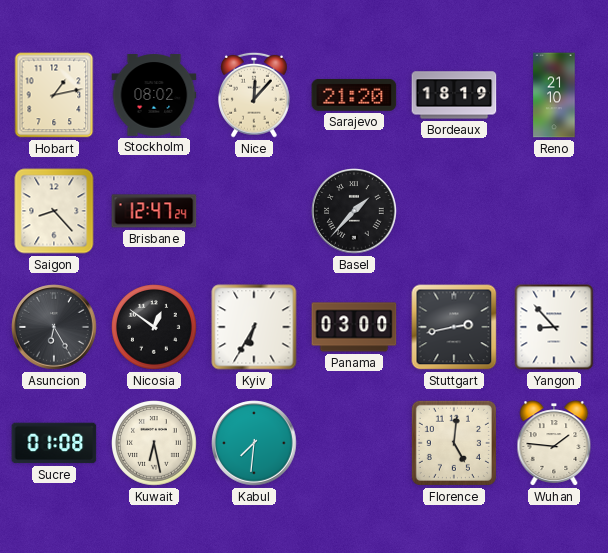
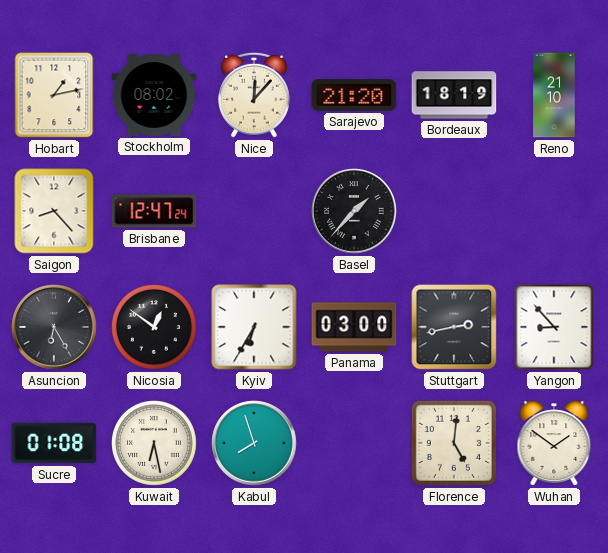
Kabul: 7:31 -> 7:57 (254, 443)
Wuhan: 1:46 -> 1:51 (554, 443)
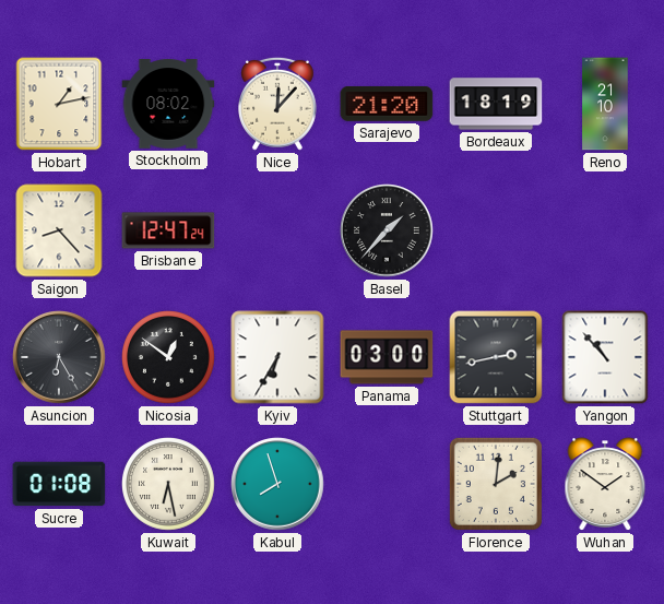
Yangon: 8:53 -> 10:53 (605, 357)
Florence: 5:01 -> 2:01 (496, 484)
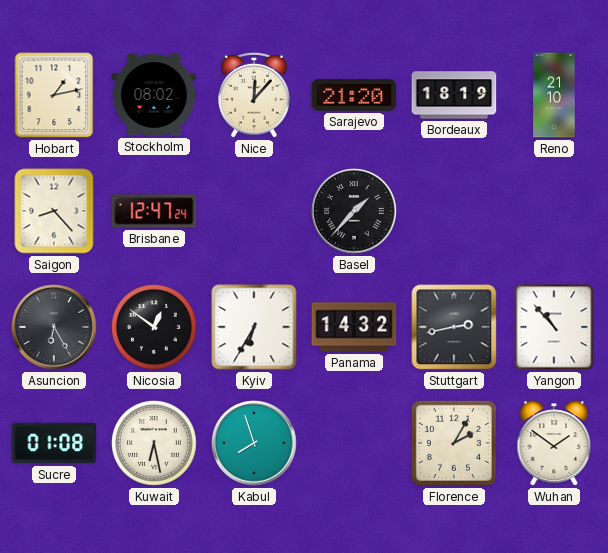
Panama: 03:00 -> 14:32 (354, 327)
Florence: 2:01 -> 2:05 (454, 443)
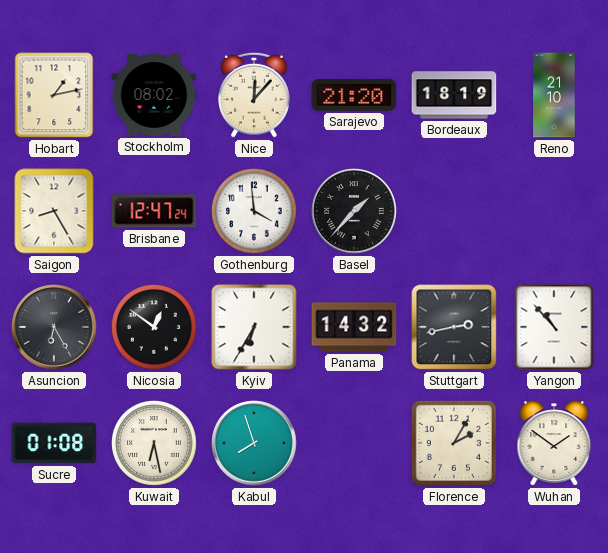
Saigon: 8:23 -> 8:25 (54, 211)
Gothenburg: none -> 3:59 (255, 212)
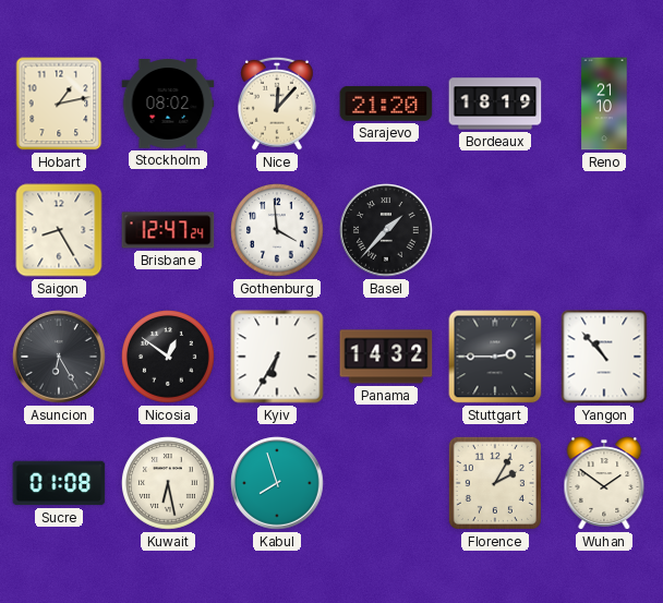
Stuttgart: 2:43 -> 2:45 (495, 357)
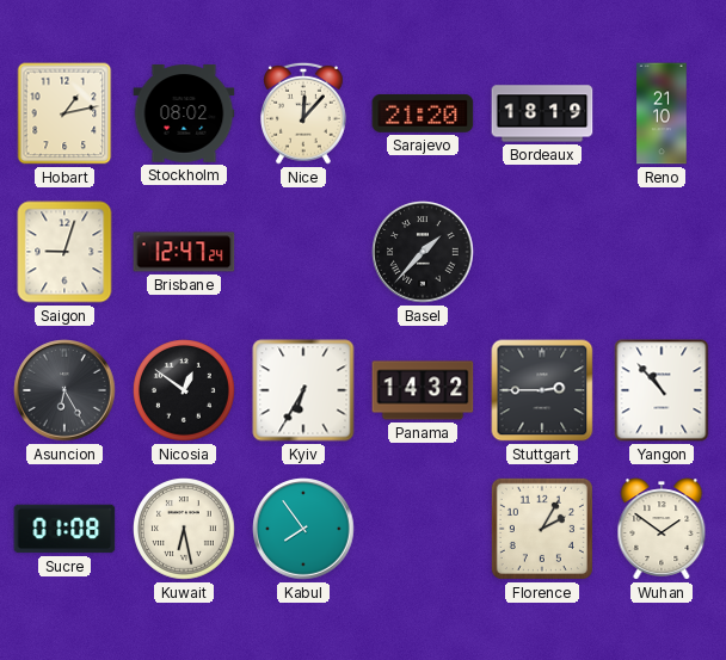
Saigon: 8:25 -> 9:03 (64, 252)
Gothenburg: 3:59 -> none (278, 231)
Kabul: 7:57 -> 7:54 (303, 529)
